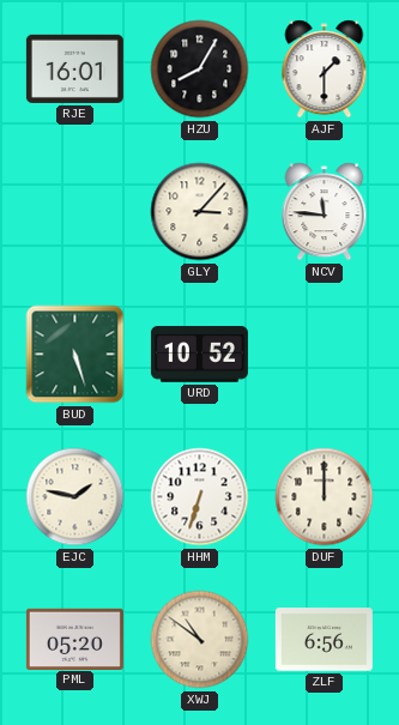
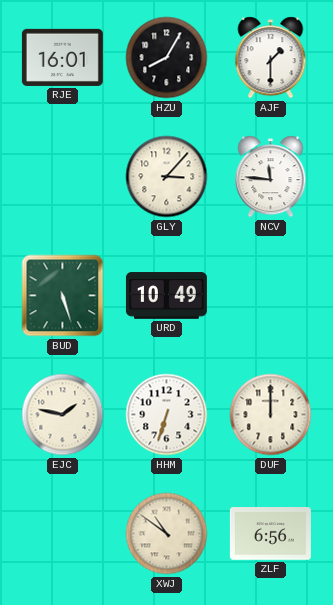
URD: 10:52 -> 10:49 (166, 296)
PML: 05:20 -> none (74, 639)
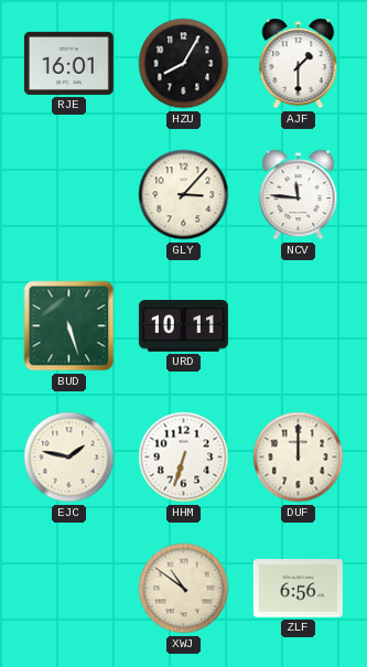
URD: 10:49 -> 10:11 (183, 326)
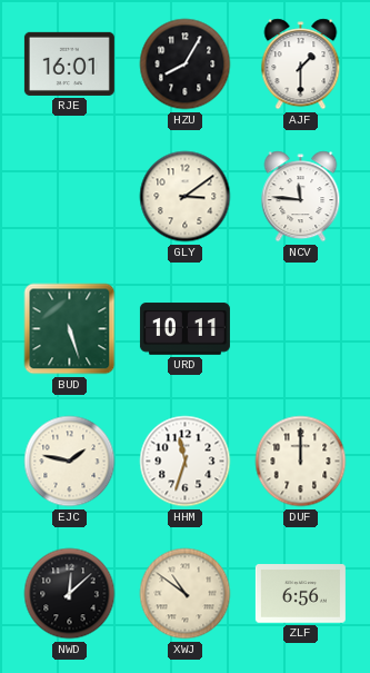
GLY: 3:07 -> 3:09 (186, 197)
HHM: 6:33 -> 11:33 (186, 462)
NWD: none -> 12:08 (70, 594)
